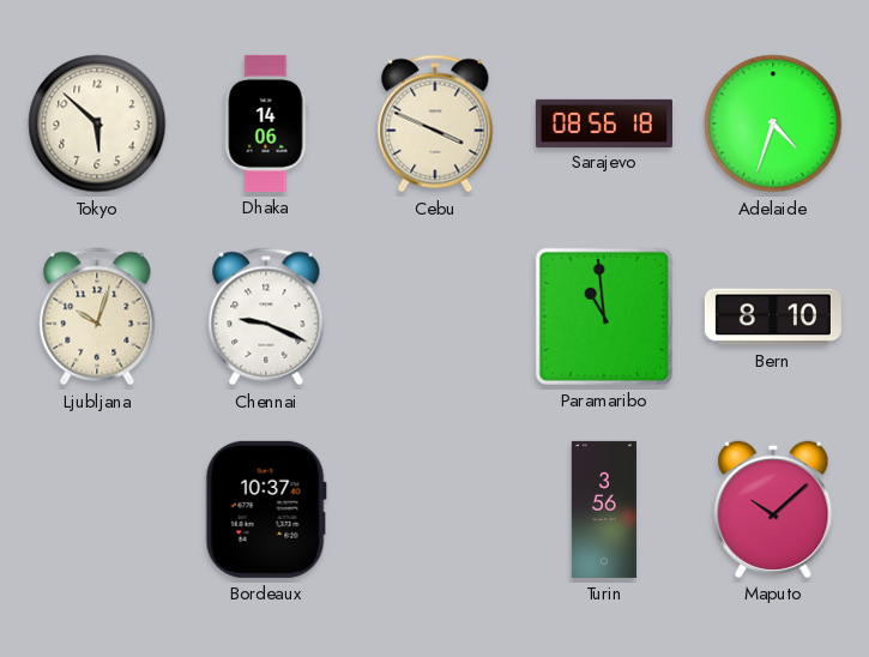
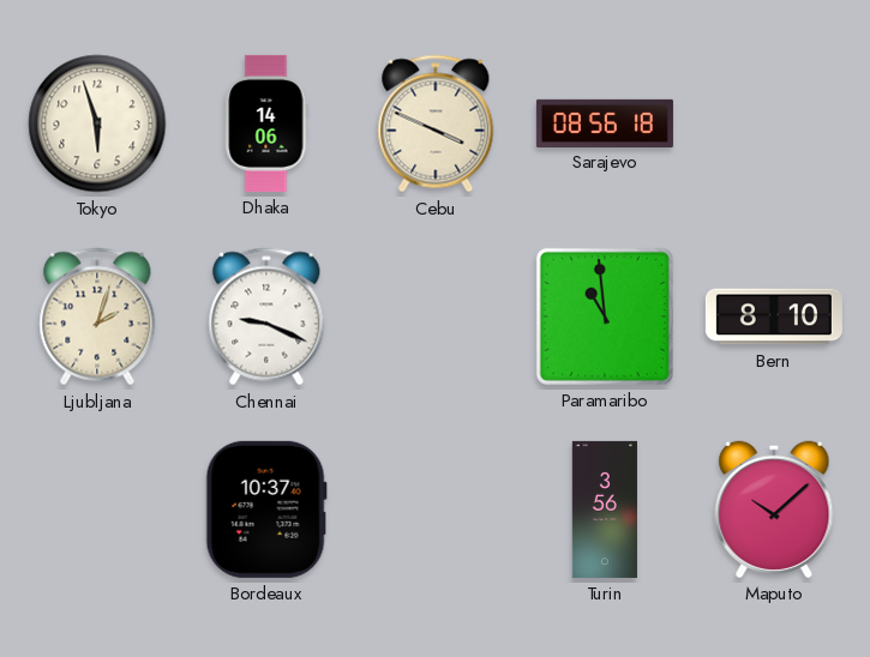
Tokyo: 5:52 -> 5:57 (97, 123)
Adelaide: 4:33 -> none (773, 123)
Ljubljana: 10:03 -> 2:03 (97, 317)
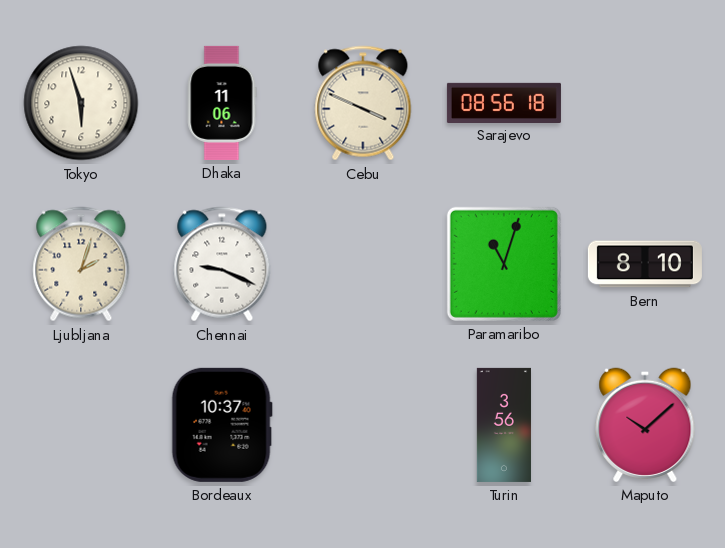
Dhaka: 14:06 -> 11:06 (222, 103)
Paramaribo: 10:59 -> 11:03 (504, 264)
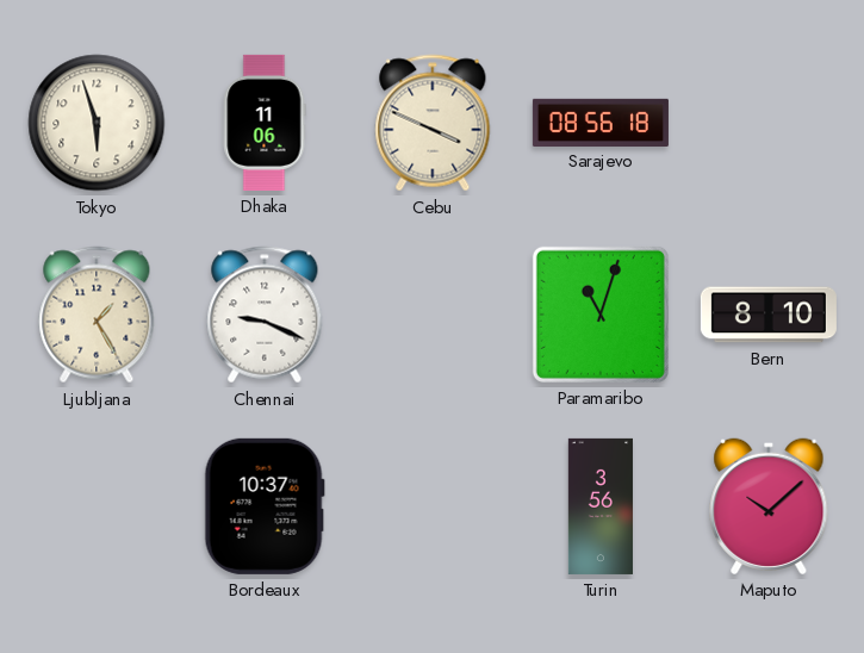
Ljubljana: 2:03 -> 1:25 (97, 315)
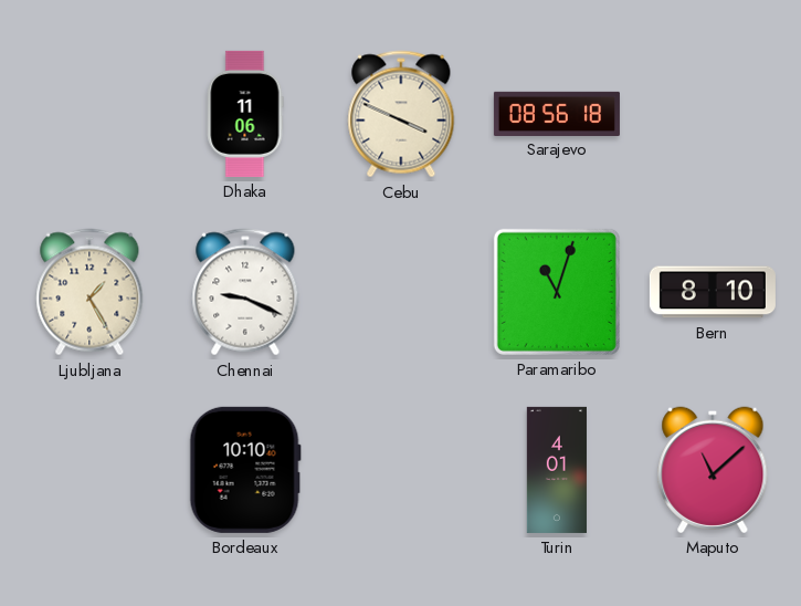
Tokyo: 5:57 -> none (97, 123)
Bordeaux: 10:37 -> 10:10 (245, 470)
Turin: 3:56 -> 4:01 (557, 470)
Maputo: 10:08 -> 11:08 (713, 470)
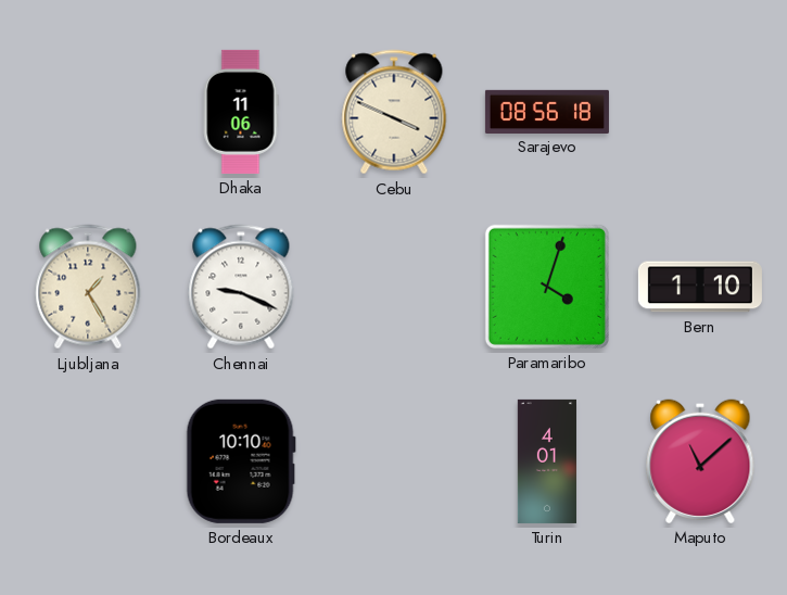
Paramaribo: 11:03 -> 4:03 (547, 287)
Bern: 8:10 -> 1:10 (700, 287)
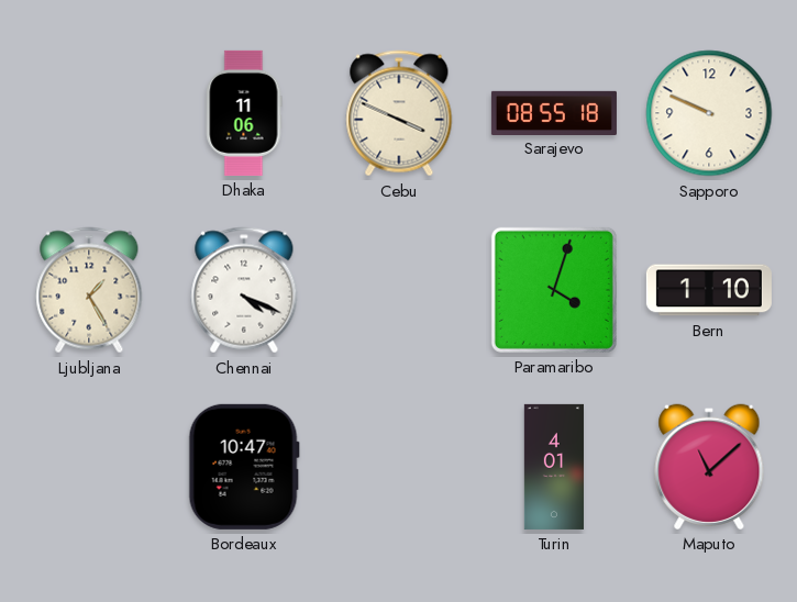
Sarajevo: 08:56 -> 08:55 (554, 112)
Sapporo: none -> 9:49 (709, 113)
Chennai: 9:19 -> 4:19 (244, 290)
Bordeaux: 10:10 -> 10:47 (244, 467)
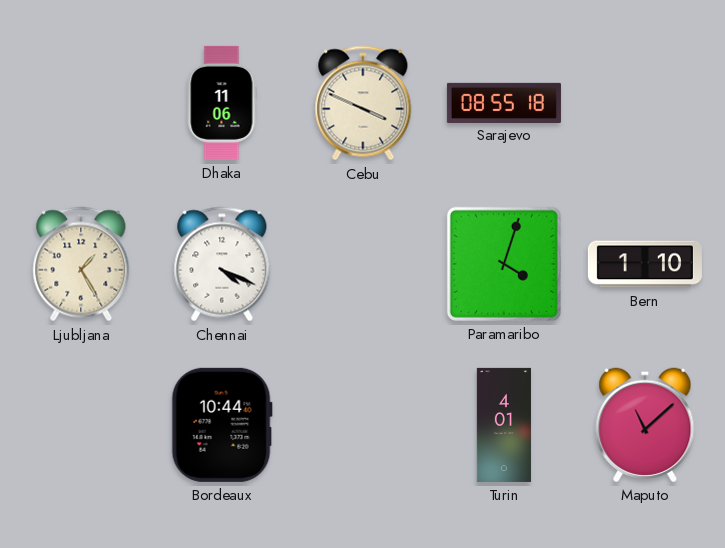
Sapporo: 9:49 -> none (709, 113)
Bordeaux: 10:47 -> 10:44 (222, 425)
